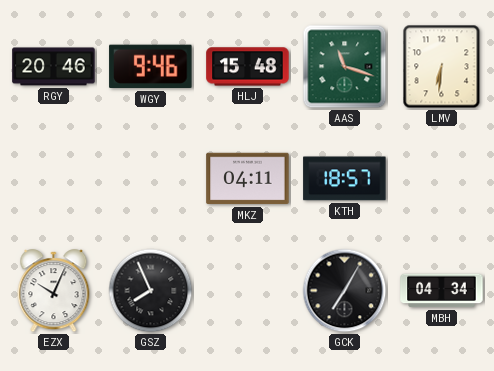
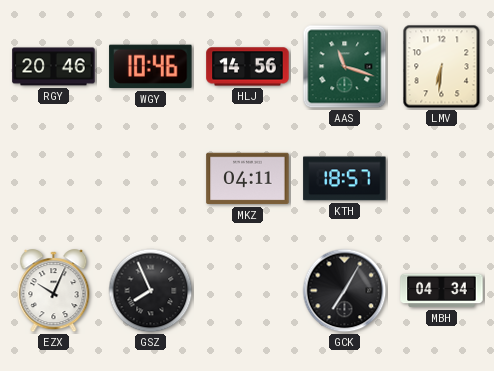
WGY: 9:46 -> 10:46 (151, 67)
HLJ: 15:48 -> 14:56 (248, 67)
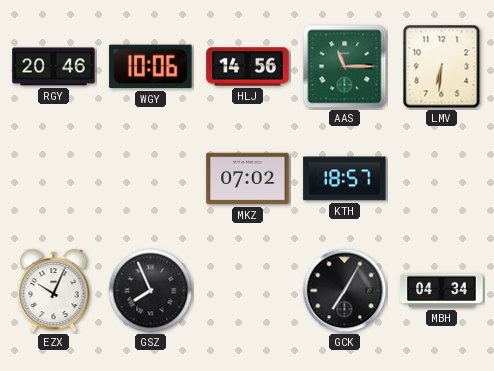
WGY: 10:46 -> 10:06 (151, 67)
AAS: 11:18 -> 11:15 (345, 67)
MKZ: 04:11 -> 07:02 (248, 179)
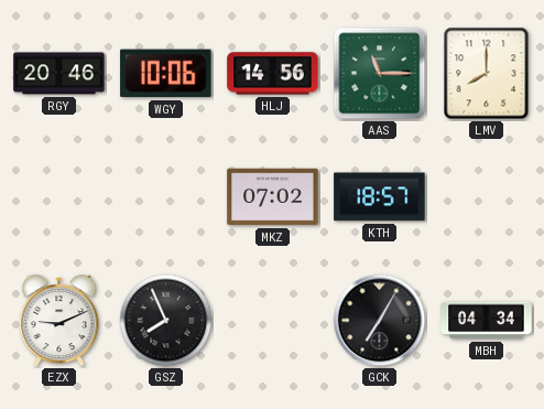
LMV: 6:31 -> 8:00 (487, 74)
EZX: 10:04 -> 9:11 (59, 321)
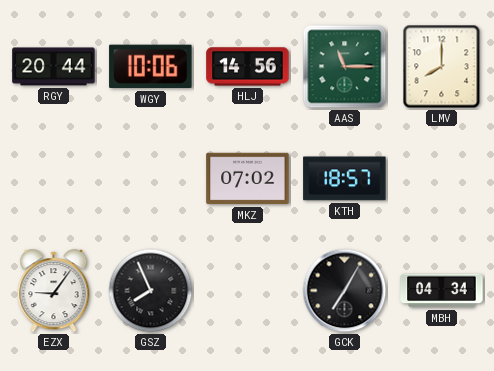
RGY: 20:46 -> 20:44 (54, 67)
EZX: 9:11 -> 9:06 (54, 291)
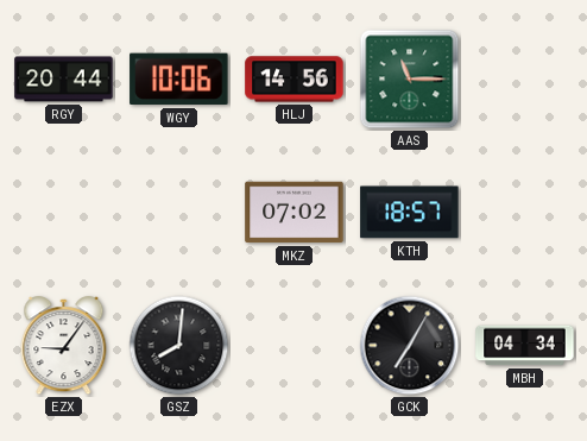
LMV: 8:00 -> none (442, 67)
GSZ: 7:56 -> 8:01 (179, 346)
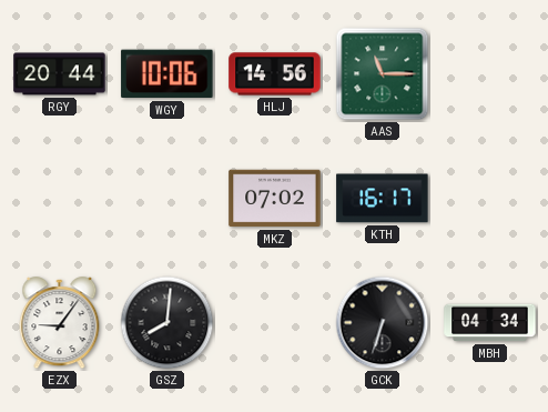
KTH: 18:57 -> 16:17 (383, 199)
GCK: 7:05 -> 6:33 (383, 323)
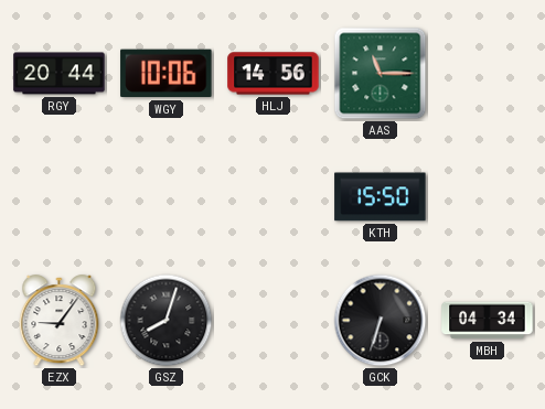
MKZ: 07:02 -> none (275, 199)
KTH: 16:17 -> 15:50 (381, 197)
GSZ: 8:01 -> 8:03 (167, 321)
